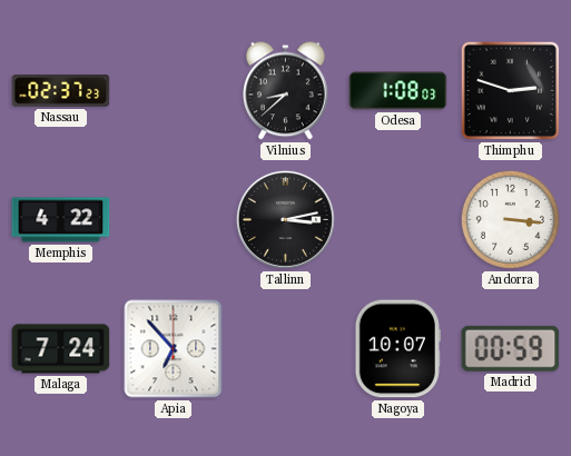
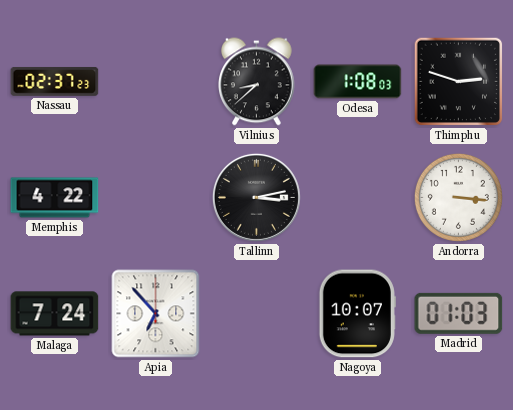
Madrid: 00:59 -> 01:03 (459, 313)
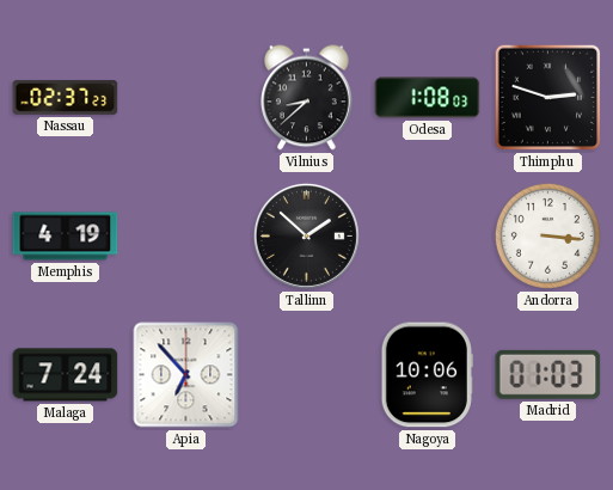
Memphis: 4:22 -> 4:19 (66, 237)
Tallinn: 3:13 -> 1:52 (306, 235)
Nagoya: 10:07 -> 10:06 (427, 375)
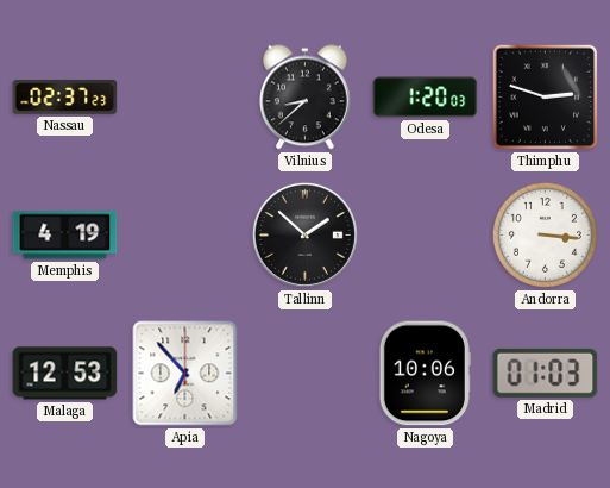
Odesa: 1:08 -> 1:20 (426, 98)
Malaga: 7:24 -> 12:53 (65, 374)
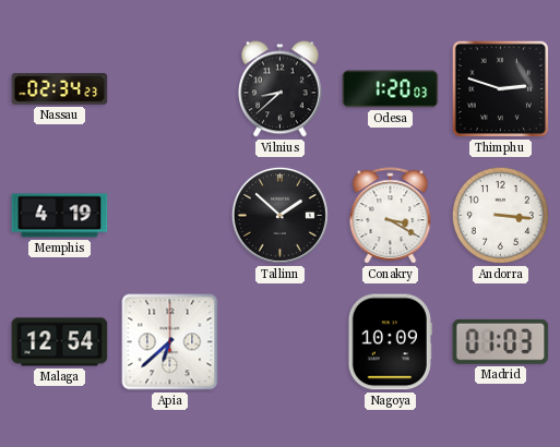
Nassau: 02:37 -> 02:34 (60, 88)
Conakry: none -> 3:20 (391, 216)
Malaga: 12:53 -> 12:54 (60, 342)
Apia: 6:53 -> 6:38 (170, 342)
Nagoya: 10:06 -> 10:09 (390, 342)
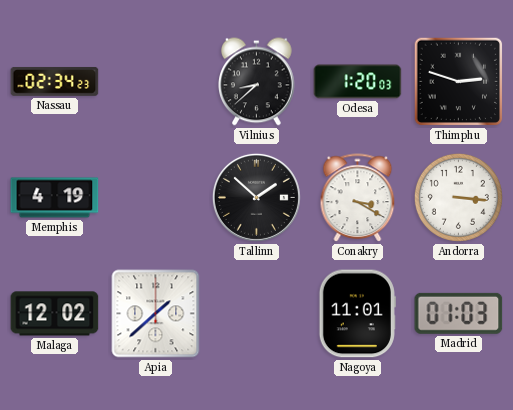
Malaga: 12:54 -> 12:02 (55, 314)
Apia: 6:38 -> 1:38 (156, 314)
Nagoya: 10:09 -> 11:01 (357, 314)
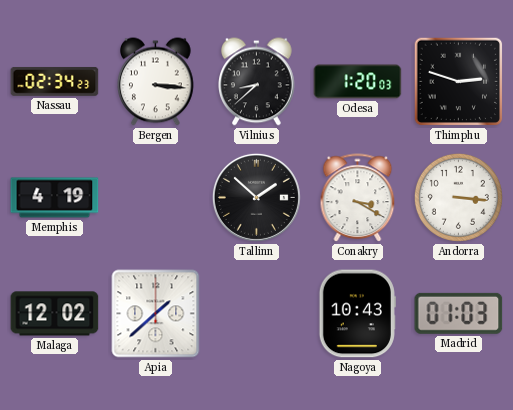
Bergen: none -> 3:16 (156, 82)
Nagoya: 11:01 -> 10:43 (357, 314)
